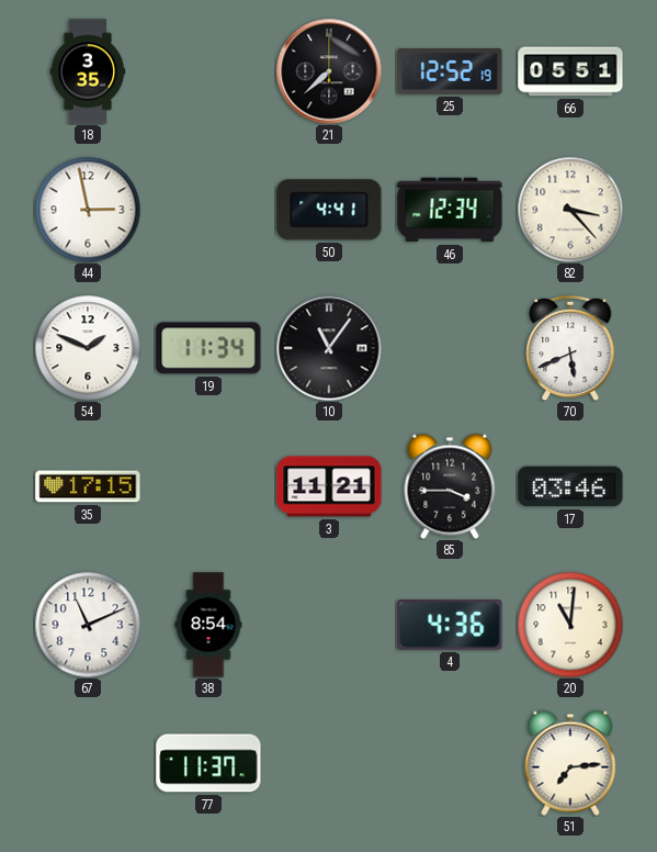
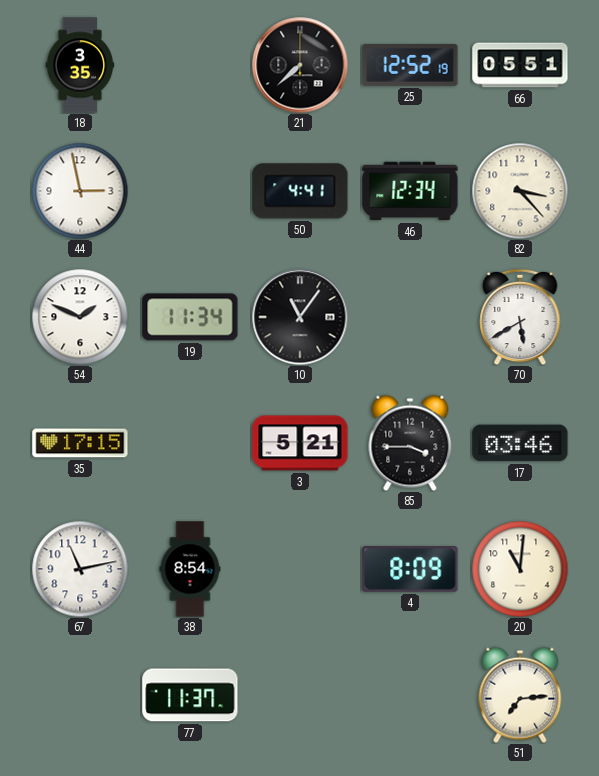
70: 5:41 -> 5:40 (520, 317)
3: 11:21 -> 5:21 (300, 443)
67: 11:11 -> 11:13 (80, 569)
4: 4:36 -> 8:09 (410, 569)
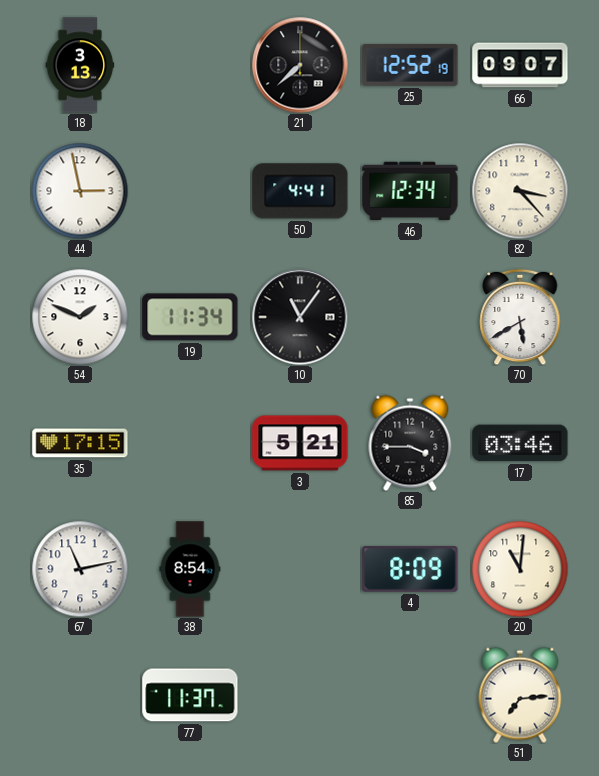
18: 3:35 -> 3:13 (80, 65)
66: 05:51 -> 09:07 (520, 65)
